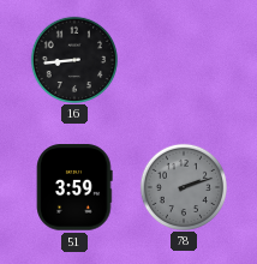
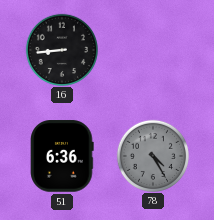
51: 3:59 -> 6:36 (62, 156)
78: 2:12 -> 4:25 (152, 155)
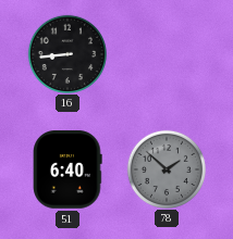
51: 6:36 -> 6:40 (68, 169)
78: 4:25 -> 1:52 (165, 168)
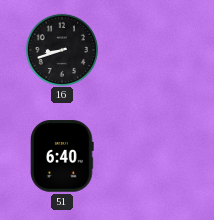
16: 8:44 -> 8:42 (61, 49)
78: 1:52 -> none (165, 168)
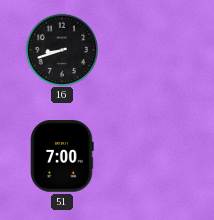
51: 6:40 -> 7:00 (62, 156)
